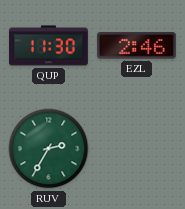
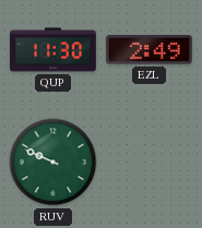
EZL: 2:46 -> 2:49 (148, 50)
RUV: 2:35 -> 9:49 (54, 163)
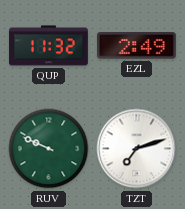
QUP: 11:30 -> 11:32 (49, 46)
TZT: none -> 7:12 (137, 149)
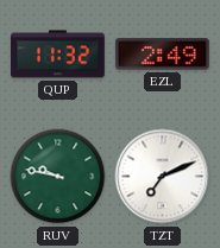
RUV: 9:49 -> 9:47 (58, 177)
TZT: 7:12 -> 7:11 (163, 177)
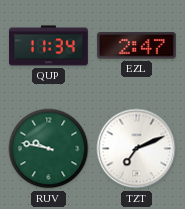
QUP: 11:32 -> 11:34 (49, 46)
EZL: 2:49 -> 2:47 (136, 46)
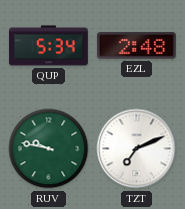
QUP: 11:34 -> 5:34 (49, 46)
EZL: 2:47 -> 2:48 (136, 46)
